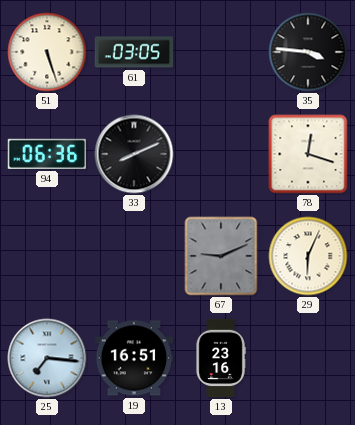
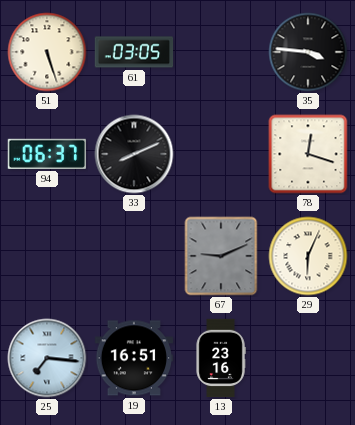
94: 06:36 -> 06:37 (46, 154)
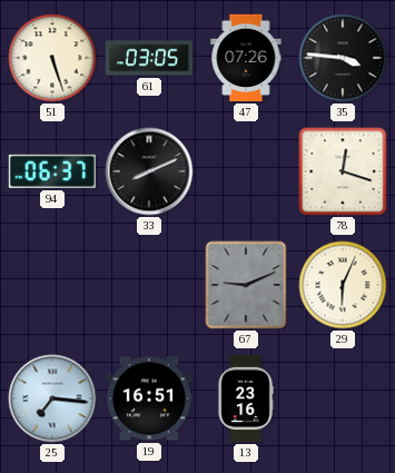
47: none -> 07:26 (246, 58)
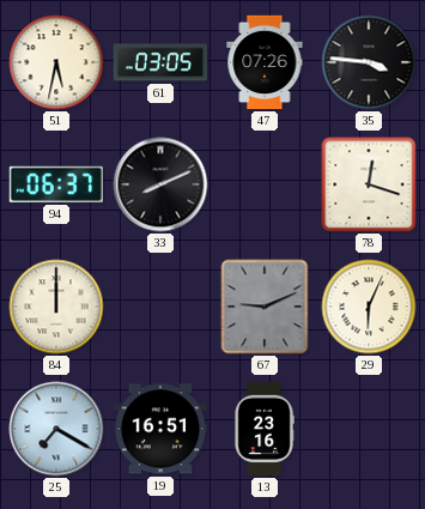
51: 5:27 -> 5:32 (56, 62)
84: none -> 12:00 (56, 307)
25: 7:16 -> 7:20 (56, 429)
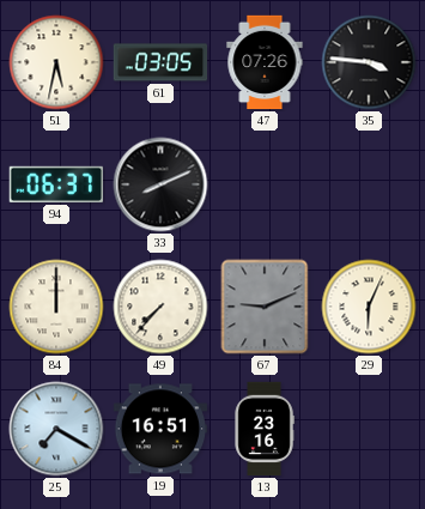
78: 12:18 -> none (369, 184)
49: none -> 7:37 (160, 307)
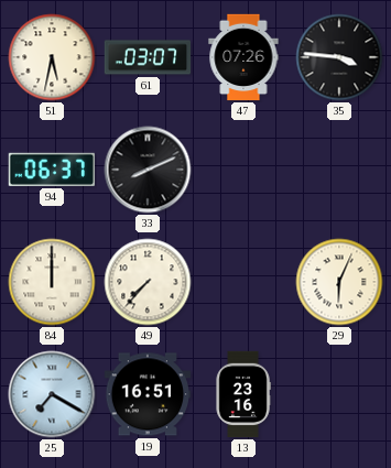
61: 03:05 -> 03:07 (148, 57)
67: 9:11 -> none (265, 307)
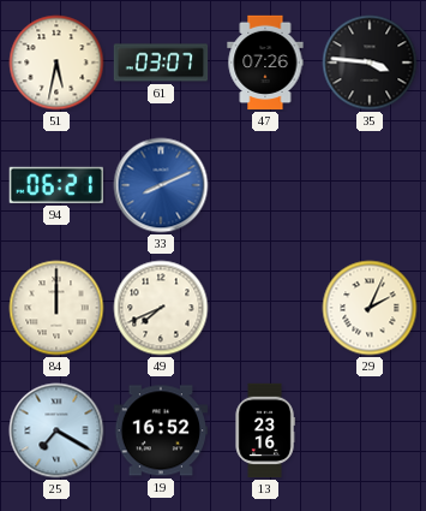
94: 06:37 -> 06:21 (55, 185)
33 dial: black -> blue (161, 185)
49: 7:37 -> 7:41 (161, 308)
29: 6:04 -> 2:04 (370, 308)
19: 16:51 -> 16:52 (161, 430)
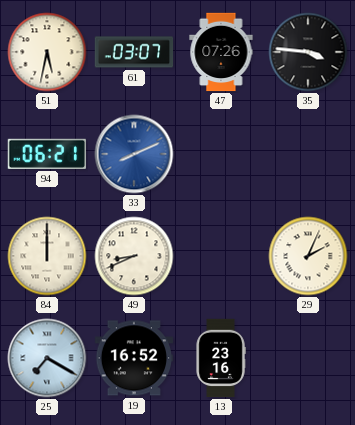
49: 7:41 -> 8:41 (134, 256)
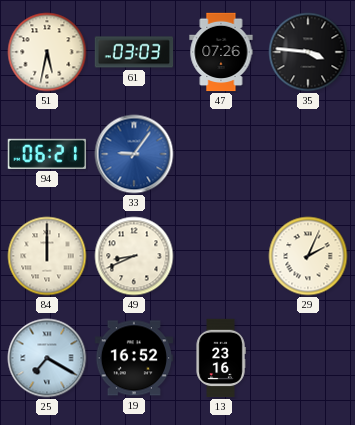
61: 03:07 -> 03:03 (134, 52)
33: 8:11 -> 9:06 (134, 154)
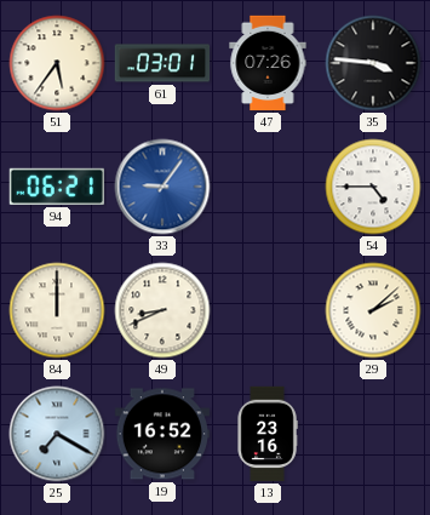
51: 5:32 -> 5:36 (57, 63)
61: 03:03 -> 03:01 (162, 63)
54: none -> 4:45 (373, 187)
29: 2:04 -> 2:08 (373, 310)
